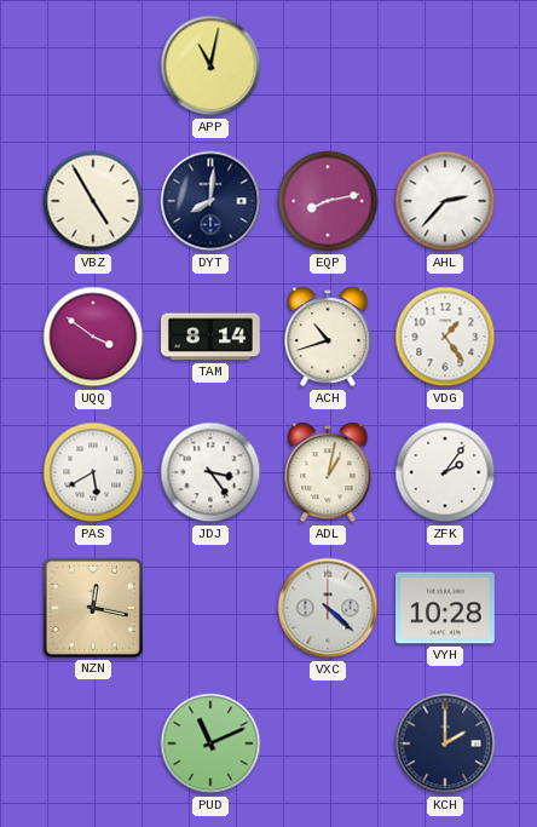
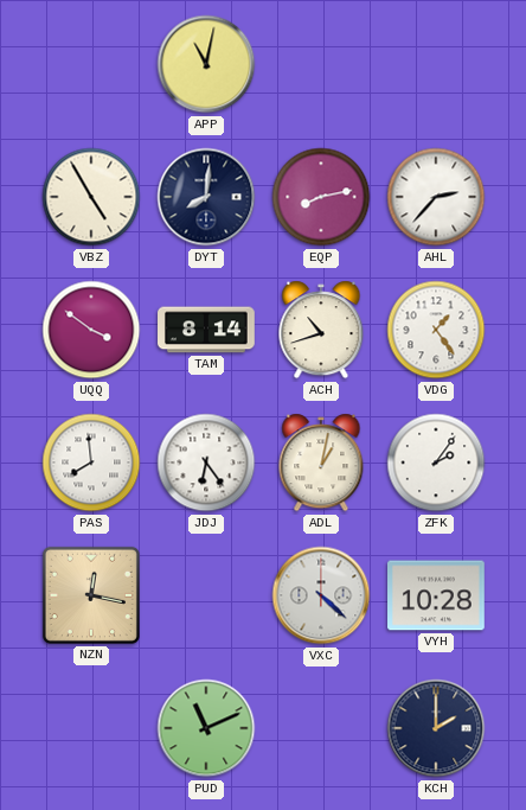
PAS: 5:40 -> 7:59 (91, 463)
JDJ: 3:24 -> 6:24 (206, 463)
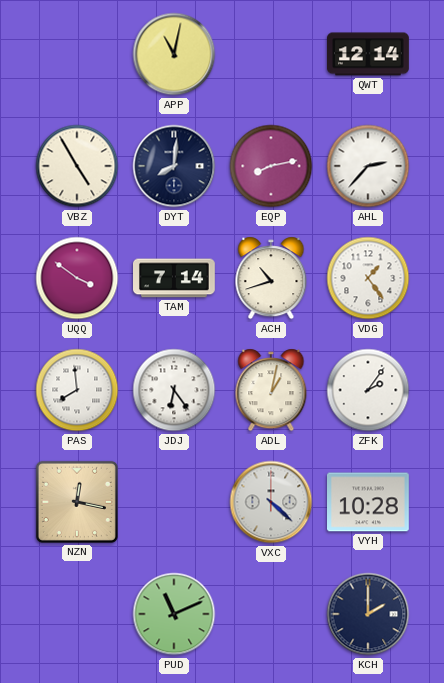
QWT: none -> 12:14 (369, 54)
TAM: 8:14 -> 7:14 (175, 278)
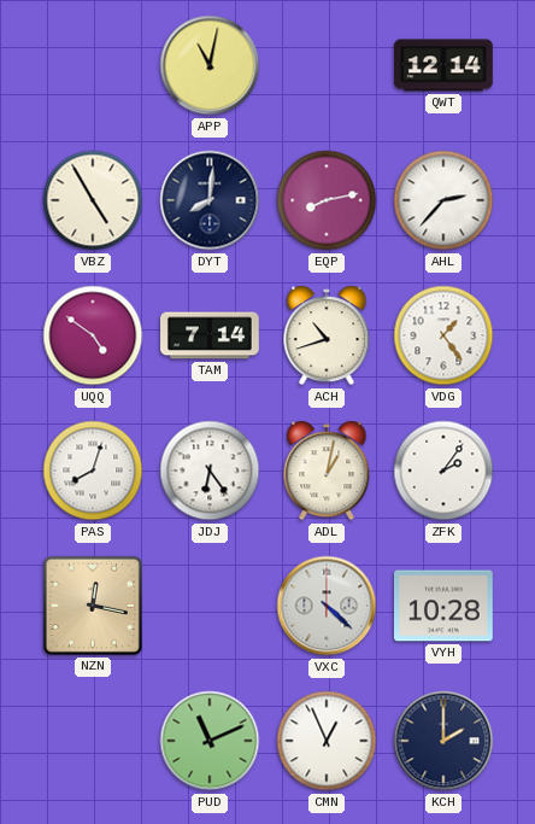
UQQ: 3:51 -> 4:51 (93, 335)
PAS: 7:59 -> 8:03 (93, 471)
CMN: none -> 12:56 (327, 741)
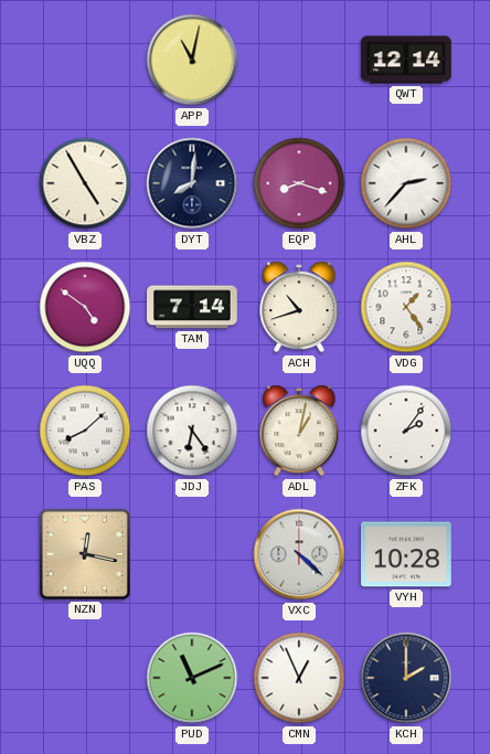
EQP: 8:13 -> 8:18 (299, 183)
PAS: 8:03 -> 8:08 (85, 431)
